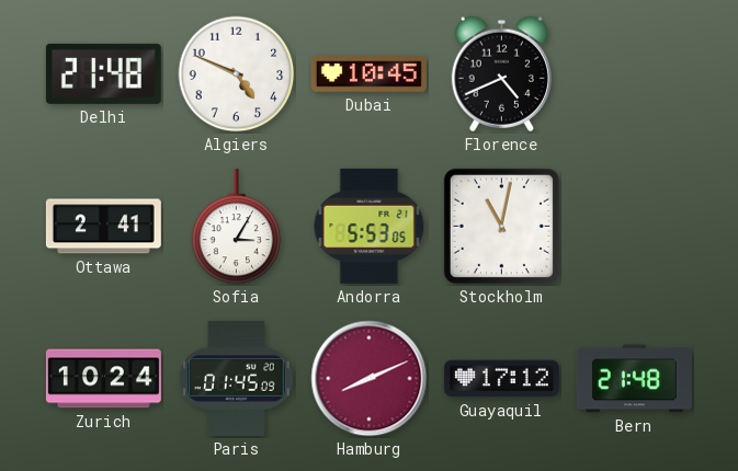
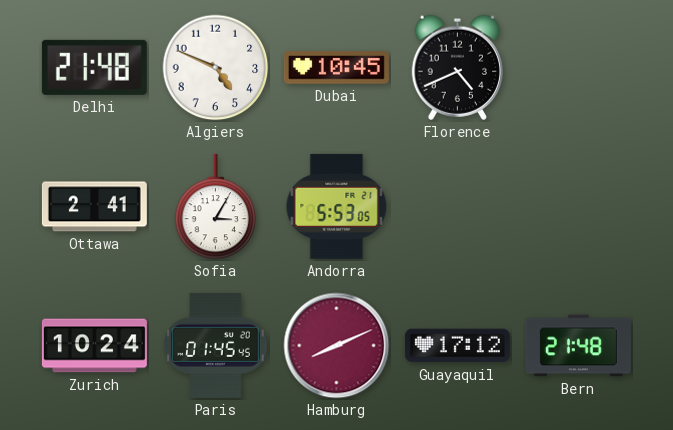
Stockholm: 11:02 -> none (501, 226)
Paris: 01:45:09 -> 01:45:45 (216, 345)
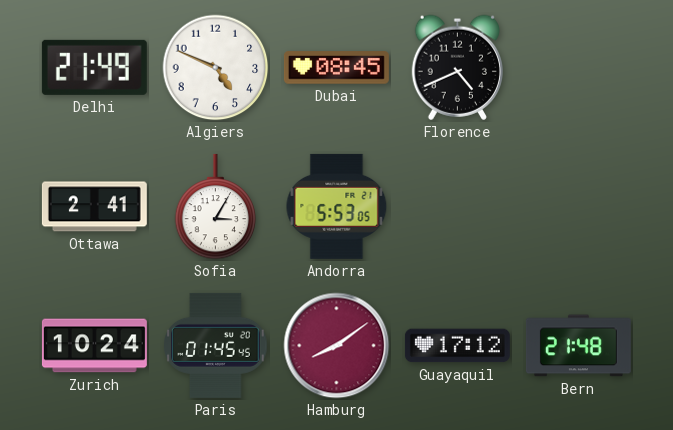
Delhi: 21:48 -> 21:49 (94, 67)
Dubai: 10:45 -> 08:45 (336, 68)
Hamburg: 8:11 -> 8:09 (337, 346)
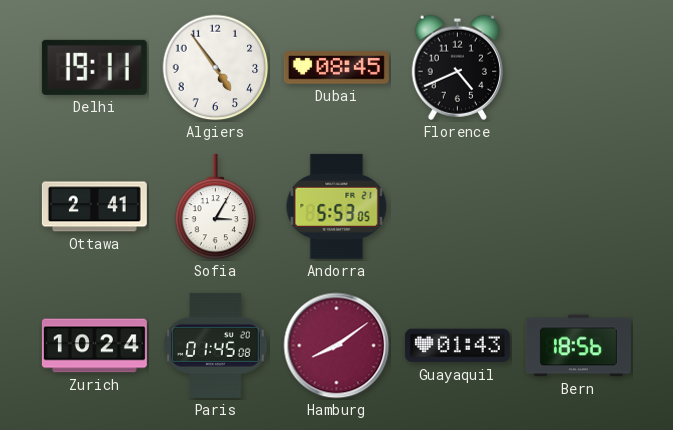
Delhi: 21:49 -> 19:11 (94, 67)
Algiers: 4:49 -> 4:54 (216, 68)
Paris: 01:45:45 -> 01:45:08 (216, 345)
Guayaquil: 17:12 -> 01:43 (457, 346)
Bern: 21:48 -> 18:56 (578, 346)
